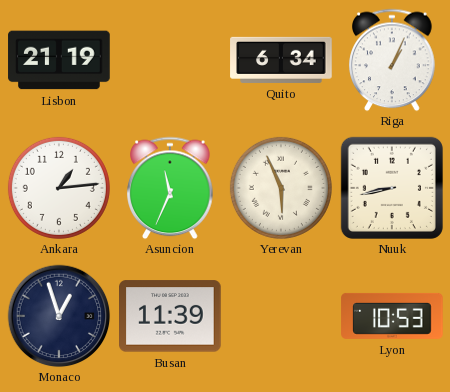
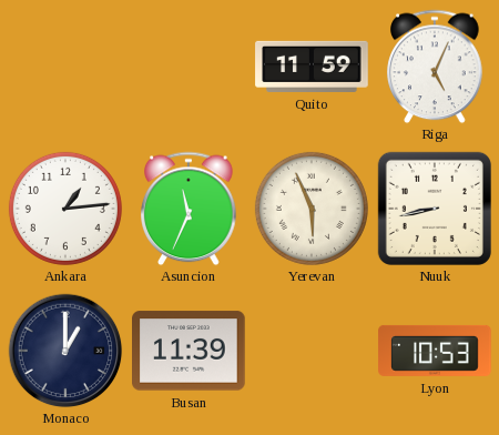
Lisbon: 21:19 -> none (59, 60)
Quito: 6:34 -> 11:59 (312, 67)
Riga: 1:04 -> 5:04 (435, 67)
Monaco: 12:57 -> 1:00 (65, 351)
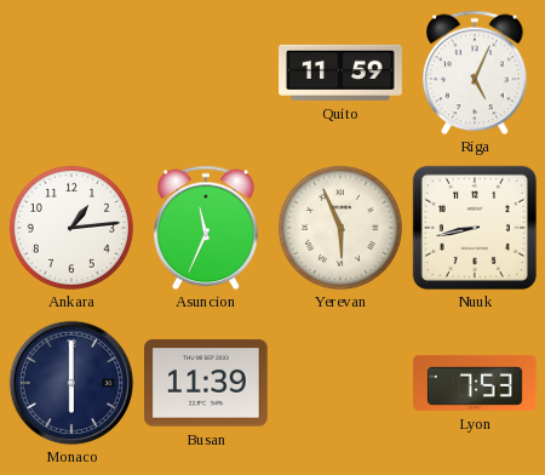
Monaco: 1:00 -> 6:00 (71, 383)
Lyon: 10:53 -> 7:53 (475, 383)
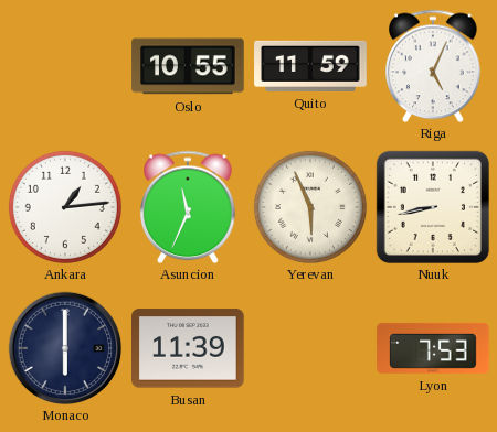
Oslo: none -> 10:55 (188, 66)
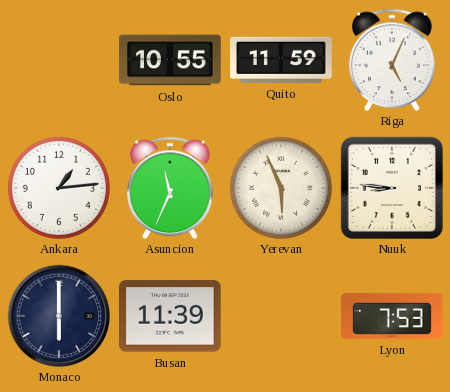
Nuuk: 8:43 -> 8:46 (392, 188)
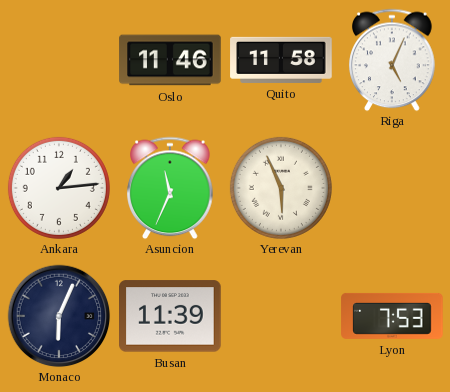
Oslo: 10:55 -> 11:46 (170, 60)
Quito: 11:59 -> 11:58 (281, 60)
Nuuk: 8:46 -> none (392, 188)
Monaco: 6:00 -> 6:04 (59, 316)
